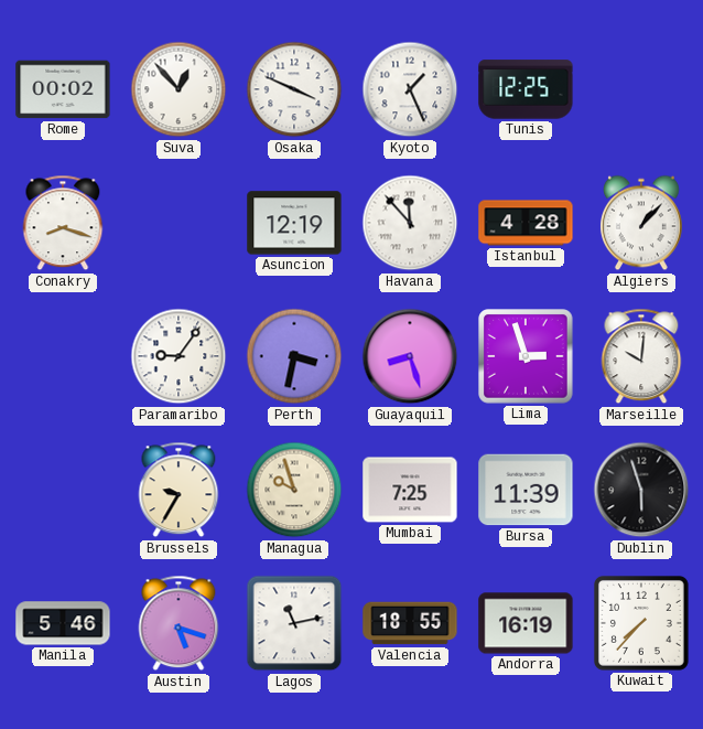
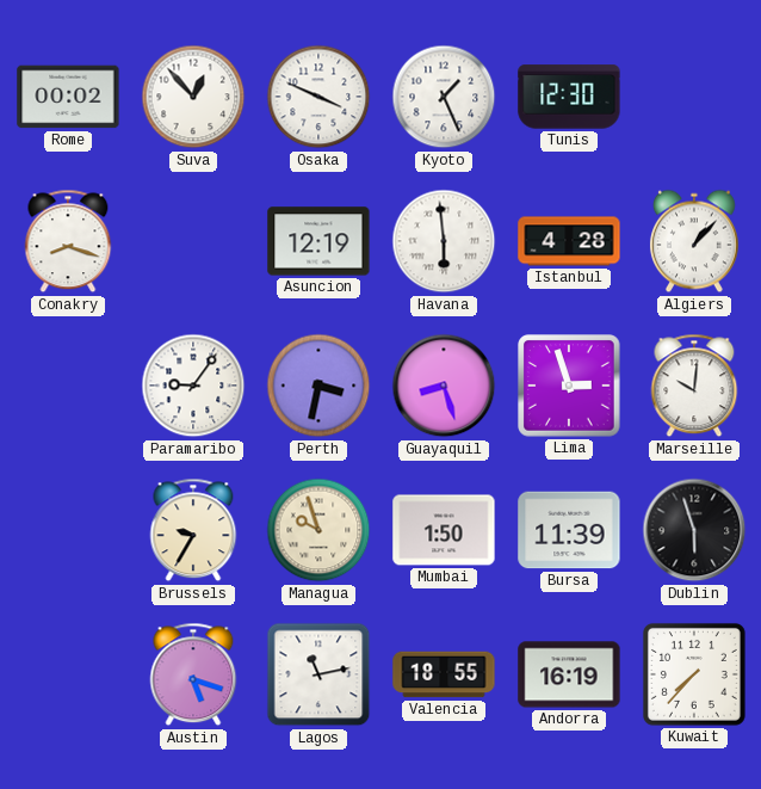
Tunis: 12:25 -> 12:30 (569, 97)
Havana: 11:53 -> 5:59 (444, 241)
Mumbai: 7:25 -> 1:50 (444, 530)
Manila: 5:46 -> none (63, 623)
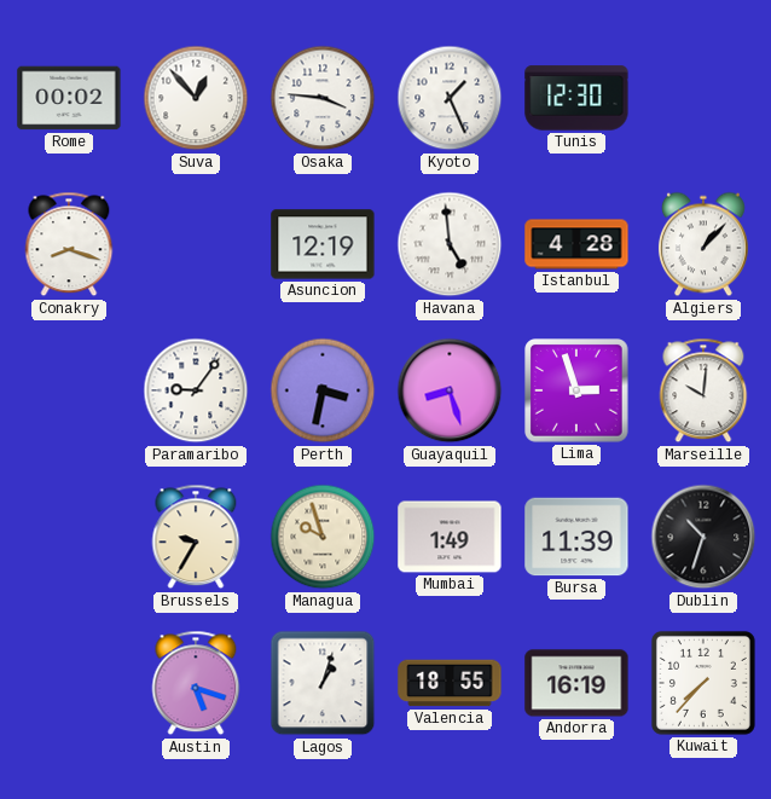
Osaka: 3:49 -> 3:46 (323, 98)
Havana: 5:59 -> 4:59 (450, 244)
Mumbai: 1:50 -> 1:49 (450, 537)
Dublin: 5:57 -> 10:33 (703, 537)
Lagos: 11:13 -> 1:03 (323, 683)
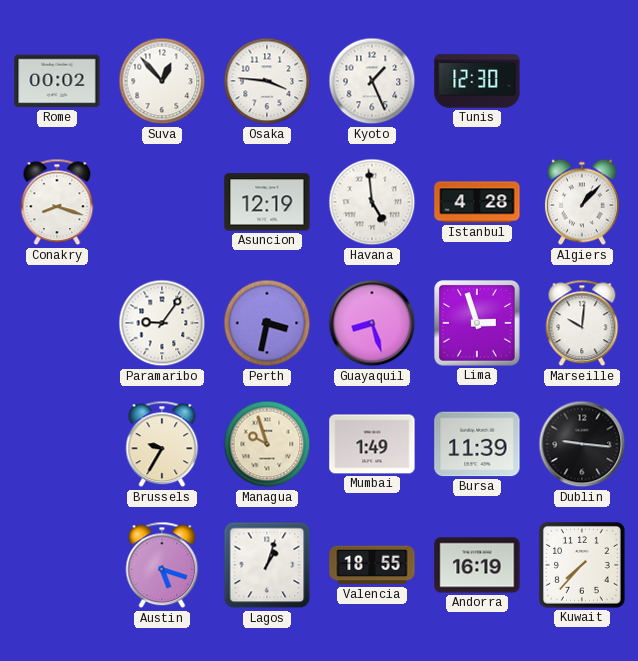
Dublin: 10:33 -> 9:16 (582, 444)
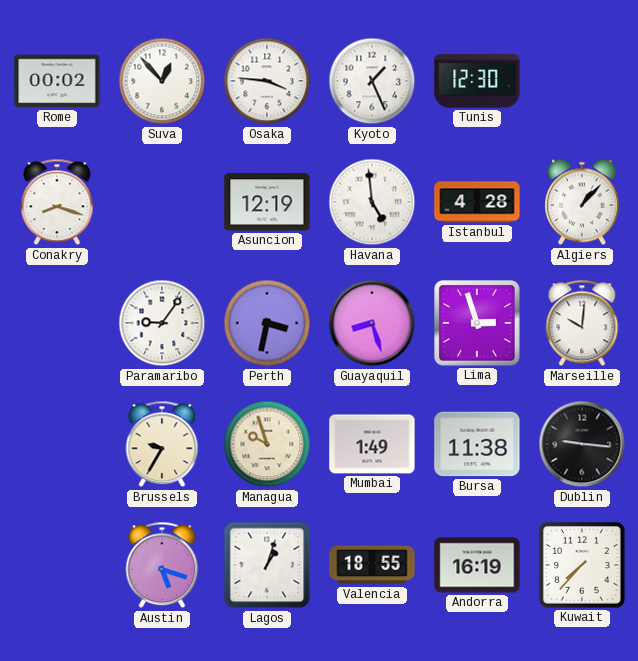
Bursa: 11:39 -> 11:38 (477, 444)
